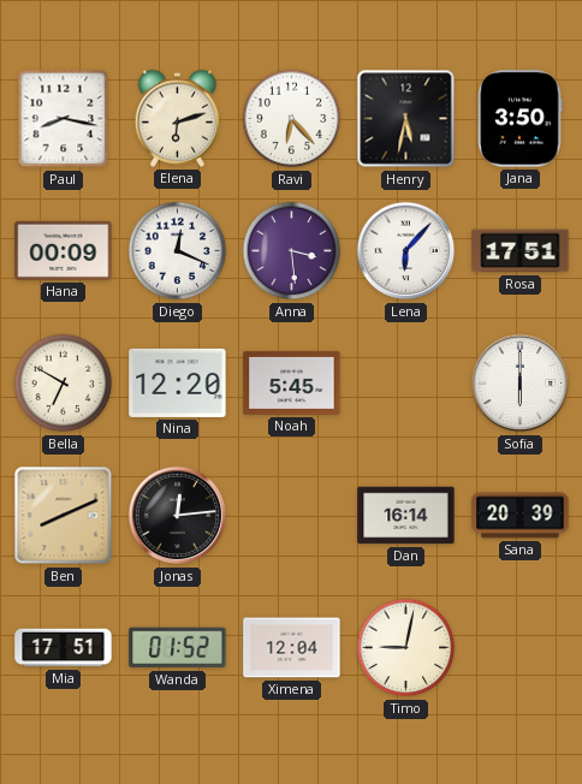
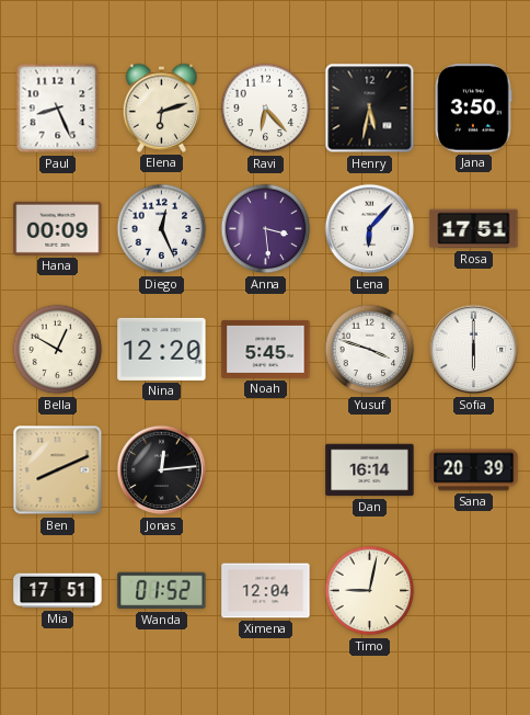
Paul: 8:17 -> 8:26 (58, 109)
Diego: 12:19 -> 12:26 (162, 229)
Bella: 6:50 -> 12:50 (58, 350)
Yusuf: none -> 3:48 (370, 350)
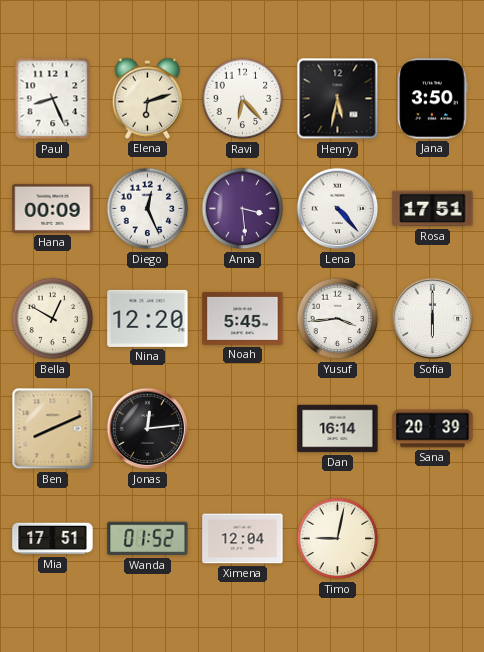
Lena: 6:07 -> 4:23 (338, 209)
Yusuf: 3:48 -> 3:44 (338, 319)
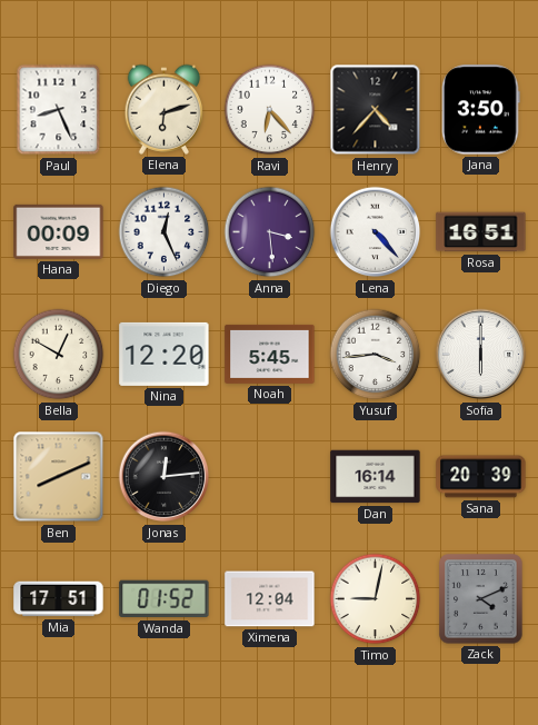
Henry: 5:32 -> 4:37 (376, 110)
Rosa: 17:51 -> 16:51 (481, 232)
Zack: none -> 4:11 (481, 599)
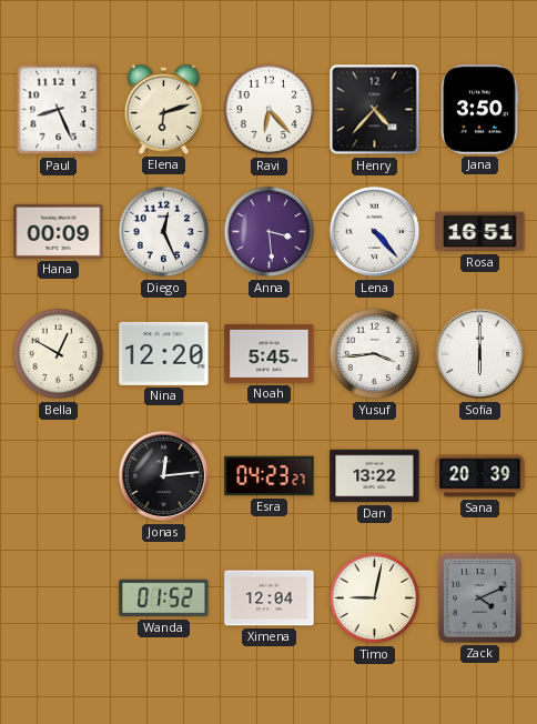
Ben: 8:11 -> none (59, 477)
Esra: none -> 04:23 (270, 476)
Dan: 16:14 -> 13:22 (375, 476)
Mia: 17:51 -> none (59, 599)
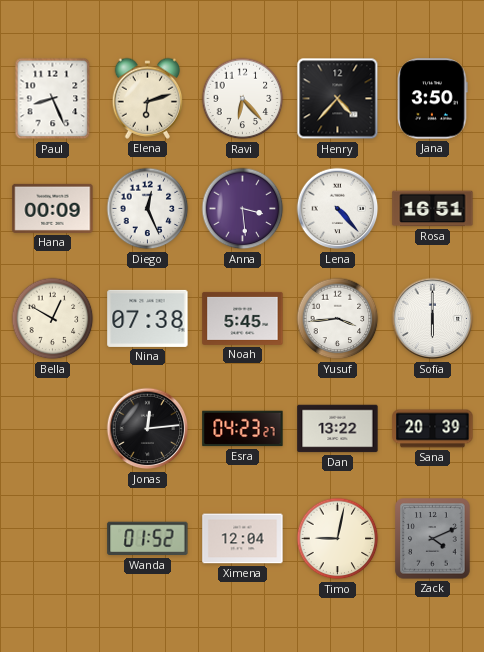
Nina: 12:20 -> 07:38 (148, 318)
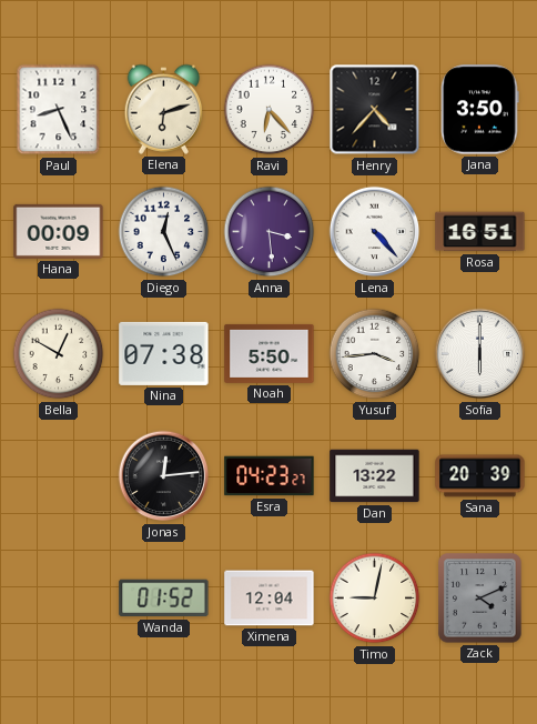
Noah: 5:45 -> 5:50 (270, 353)
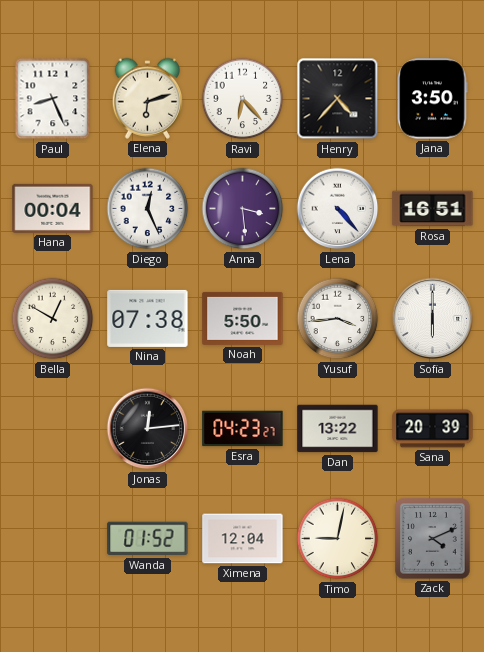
Hana: 00:09 -> 00:04 (53, 208)
